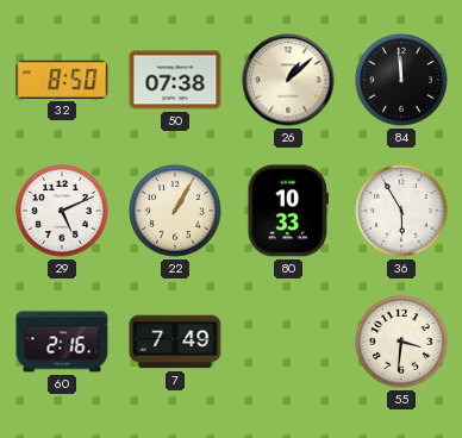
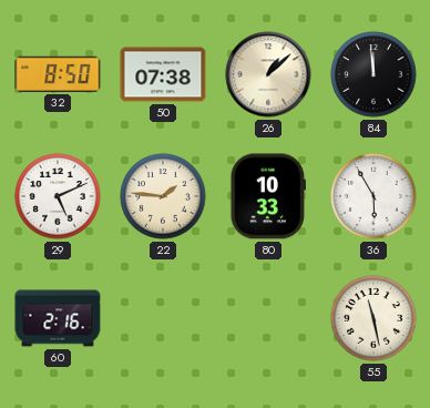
22: 1:05 -> 1:46 (163, 196)
7: 7:49 -> none (175, 342)
55: 3:31 -> 11:28 (373, 318)
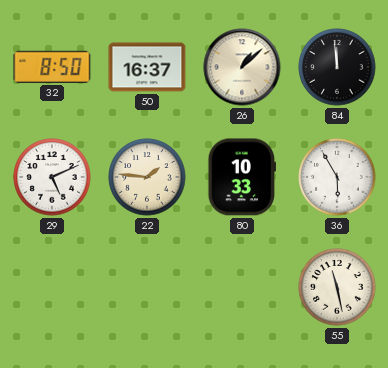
50: 07:38 -> 16:37 (147, 67)
60: 2:16 -> none (58, 318)
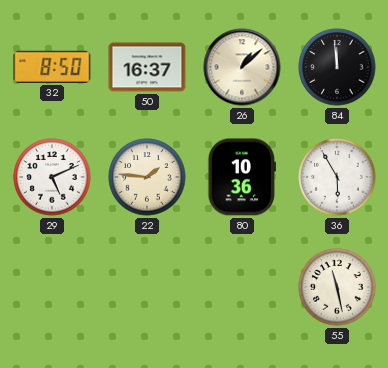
80: 10:33 -> 10:36 (241, 177)
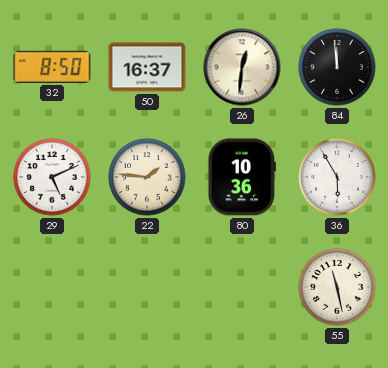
26: 1:08 -> 12:31 (242, 67)
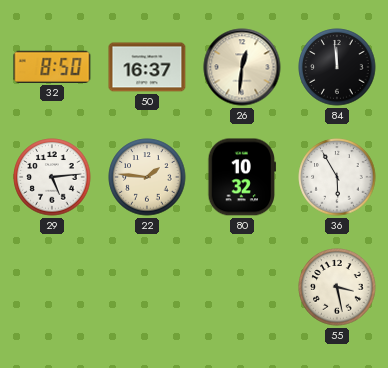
29: 5:11 -> 5:14 (52, 177)
80: 10:36 -> 10:32 (241, 177)
55: 11:28 -> 3:28 (337, 287)
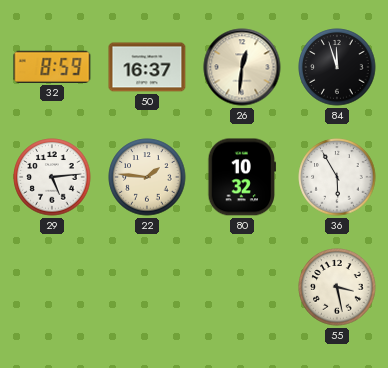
32: 8:50 -> 8:59 (52, 67)
84: 11:59 -> 11:57 (337, 67)
